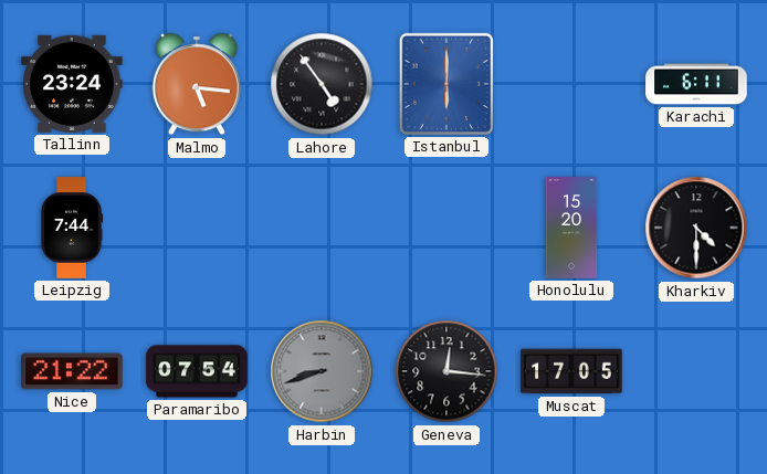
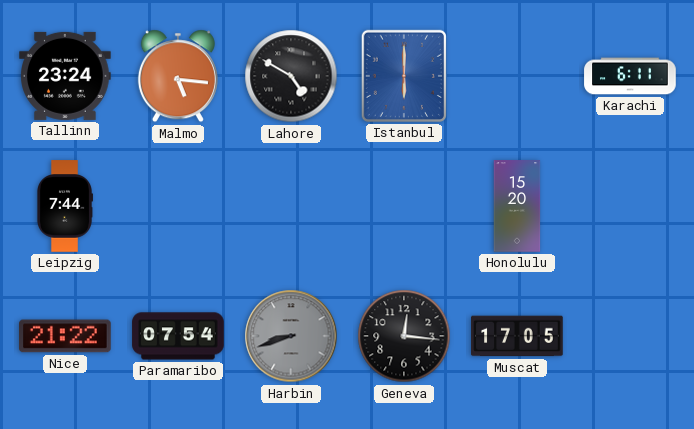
Lahore: 4:54 -> 4:50 (291, 76)
Kharkiv: 4:30 -> none (696, 228)
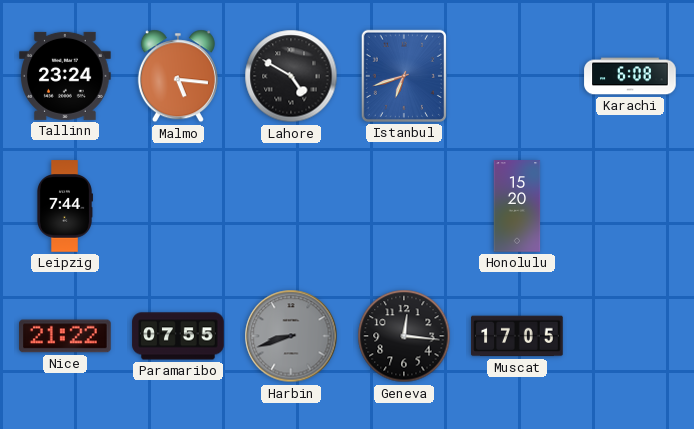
Istanbul: 6:00 -> 6:42 (404, 76)
Karachi: 6:11 -> 6:08 (630, 76)
Paramaribo: 07:54 -> 07:55 (178, 336)
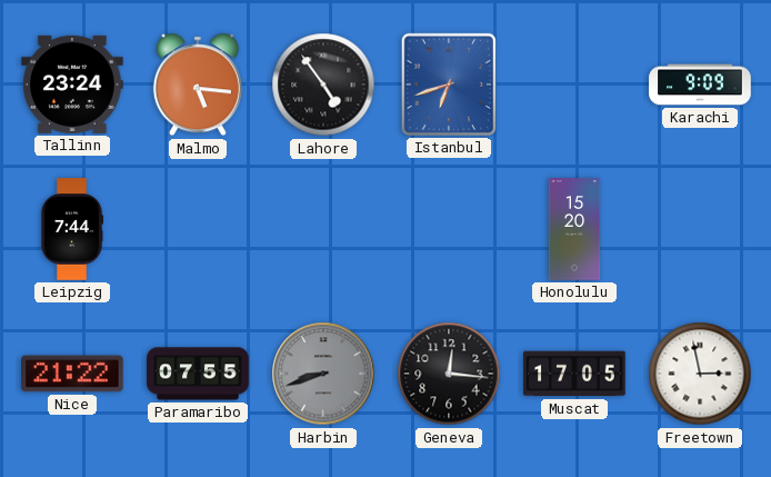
Lahore: 4:50 -> 4:54 (323, 85)
Karachi: 6:08 -> 9:09 (700, 85)
Freetown: none -> 2:58 (700, 374)
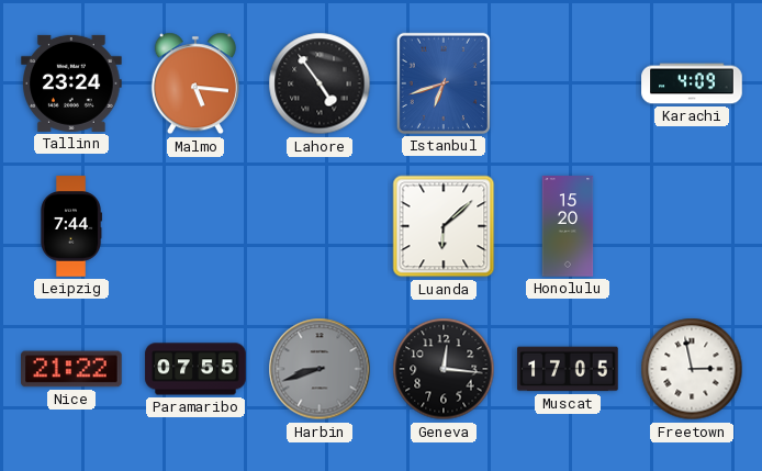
Karachi: 9:09 -> 4:09 (692, 83)
Luanda: none -> 6:08 (444, 226)
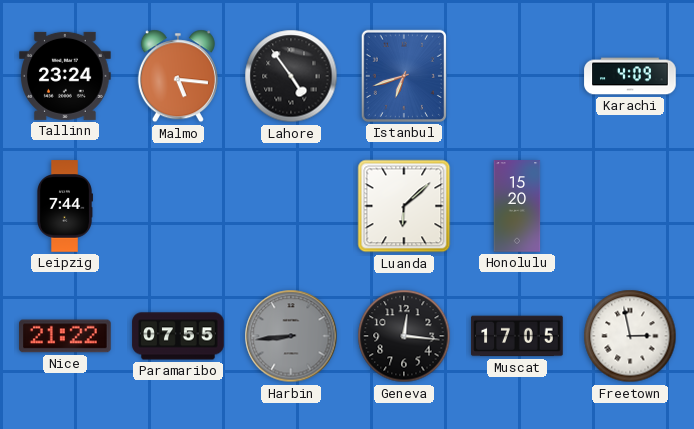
Harbin: 8:42 -> 8:44 (291, 336)
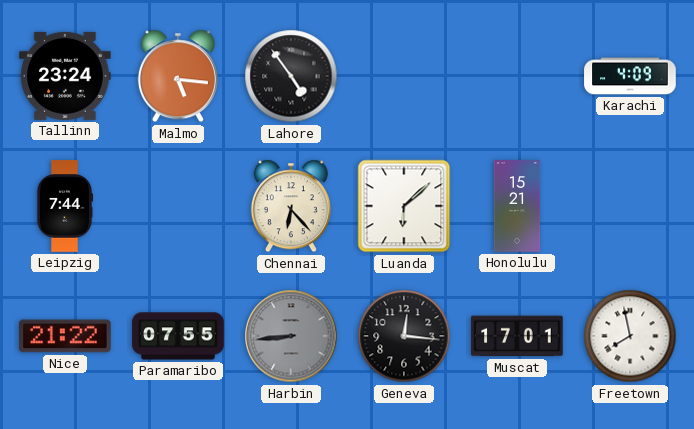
Istanbul: 6:42 -> none (404, 76)
Chennai: none -> 6:23 (291, 206)
Honolulu: 15:20 -> 15:21 (517, 206)
Muscat: 17:05 -> 17:01 (517, 336)
Freetown: 2:58 -> 7:58 (630, 336)
